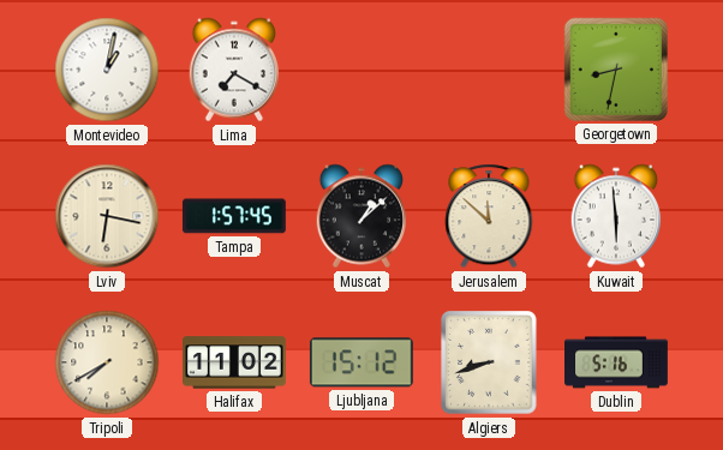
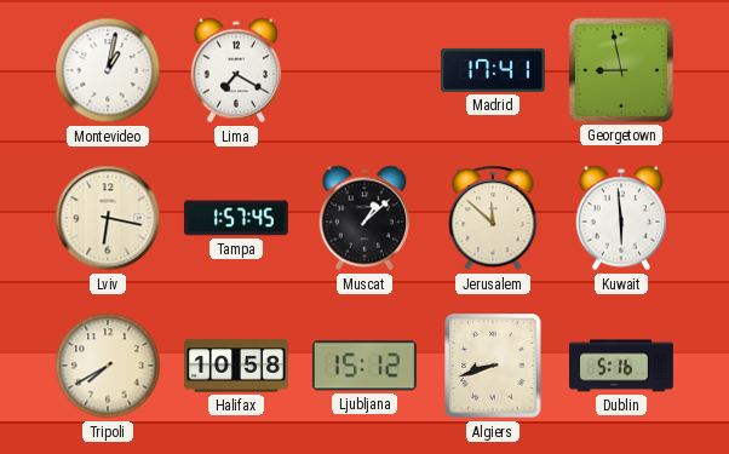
Madrid: none -> 17:41 (494, 70)
Georgetown: 8:32 -> 8:58 (621, 70)
Halifax: 11:02 -> 10:58 (237, 366)
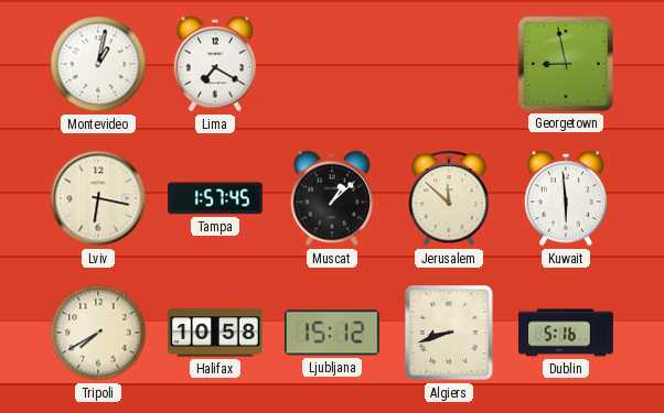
Madrid: 17:41 -> none (494, 70)
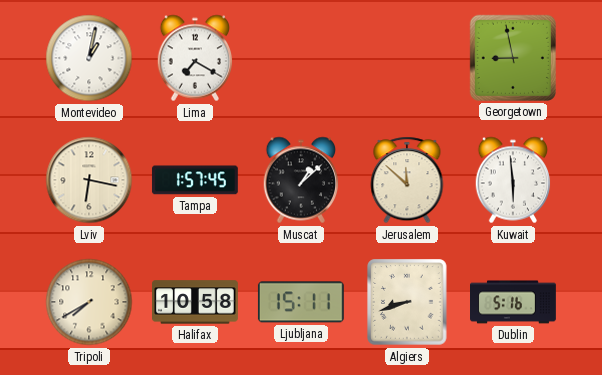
Ljubljana: 15:12 -> 15:11 (301, 302)
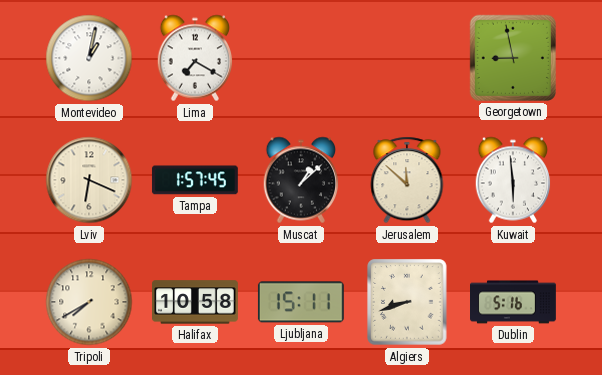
Lviv: 6:17 -> 6:19 (89, 180)
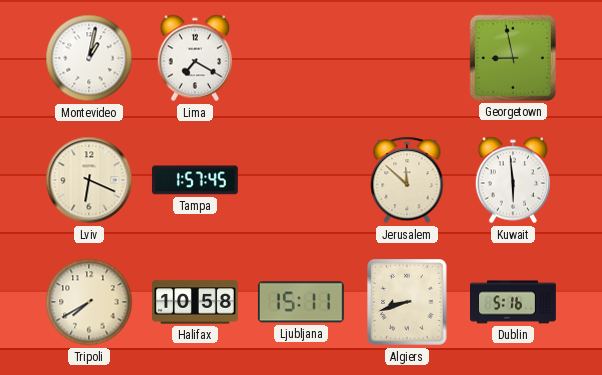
Muscat: 1:08 -> none (301, 180)
